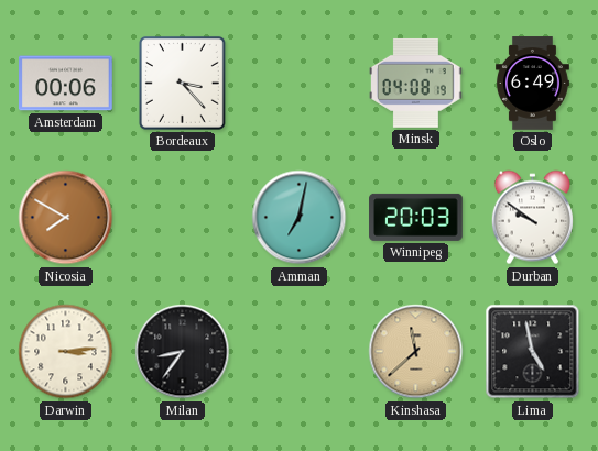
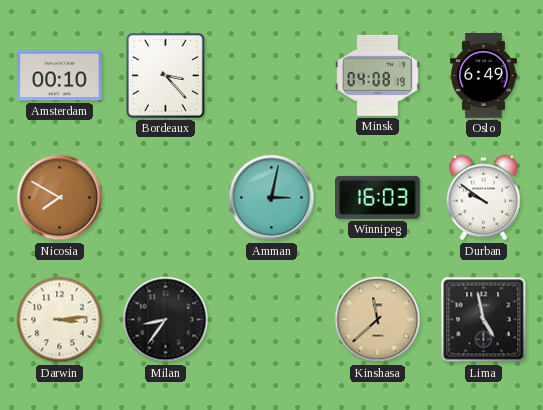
Amsterdam: 00:06 -> 00:10 (60, 76)
Amman: 7:02 -> 3:02 (272, 198)
Winnipeg: 20:03 -> 16:03 (378, 197)
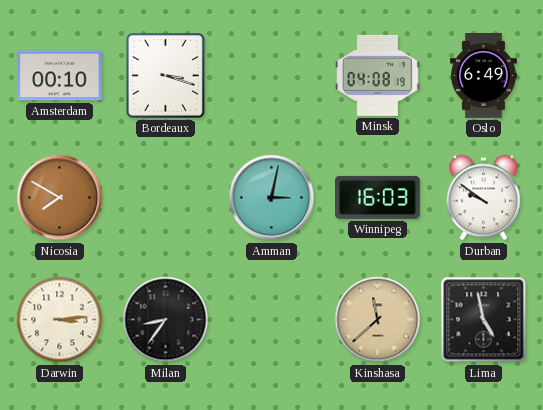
Bordeaux: 3:23 -> 3:18 (165, 75)
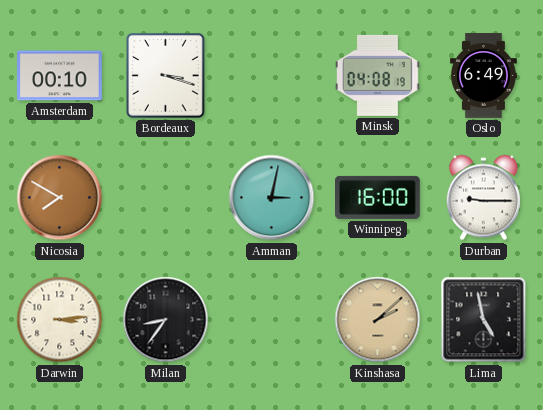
Winnipeg: 16:03 -> 16:00 (378, 197)
Durban: 9:51 -> 9:15 (483, 198)
Kinshasa: 11:38 -> 2:08 (378, 320)
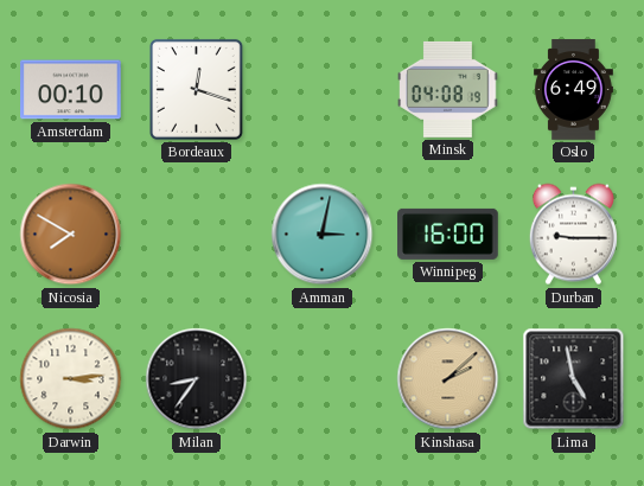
Bordeaux: 3:18 -> 12:18 (196, 89)
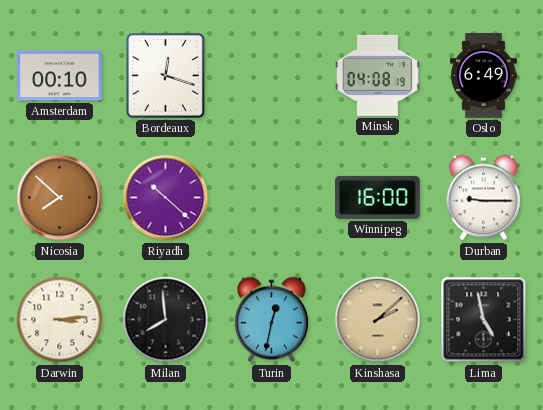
Nicosia: 7:50 -> 7:52 (60, 198)
Riyadh: none -> 10:22 (166, 198)
Amman: 3:02 -> none (323, 235)
Milan: 8:36 -> 7:59 (166, 320)
Turin: none -> 12:32 (271, 320)
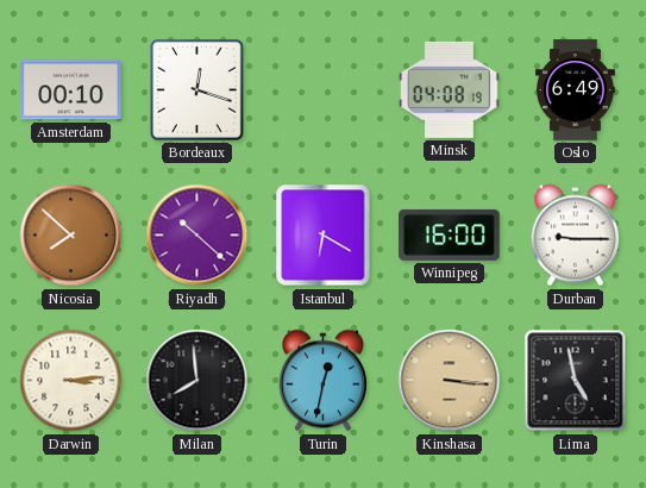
Istanbul: none -> 6:20 (324, 236)
Kinshasa: 2:08 -> 3:16 (450, 381)
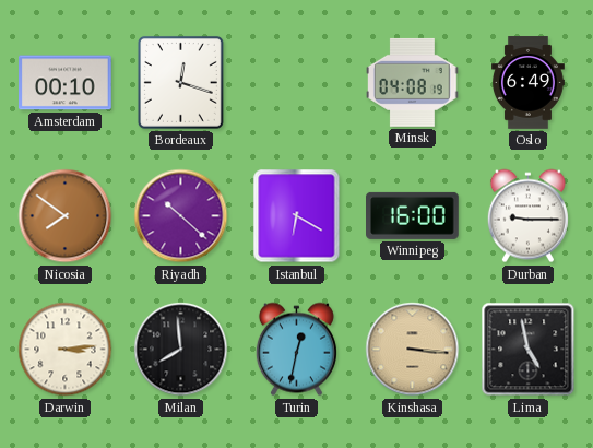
Nicosia: 7:52 -> 7:51 (66, 216)
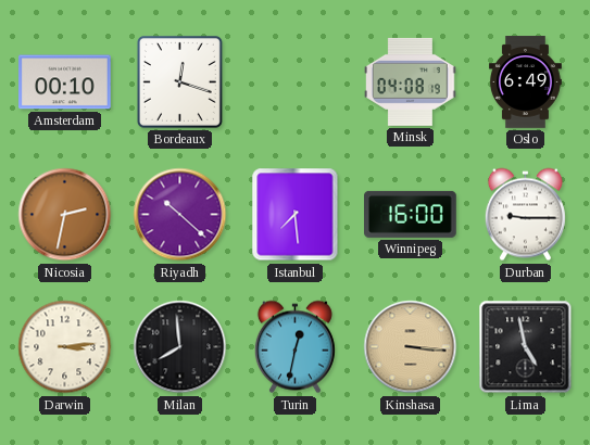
Nicosia: 7:51 -> 2:32 (65, 215)
Istanbul: 6:20 -> 7:29 (296, 215)
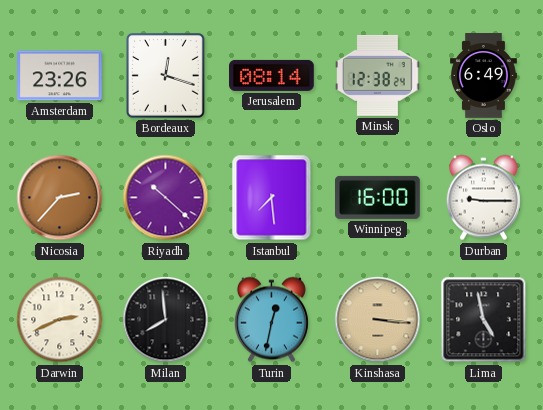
Amsterdam: 00:10 -> 23:26 (60, 76)
Jerusalem: none -> 08:14 (272, 75)
Minsk: 04:08 -> 12:38 (378, 75)
Nicosia: 2:32 -> 2:37 (60, 198)
Darwin: 3:14 -> 2:41 (60, 320)
